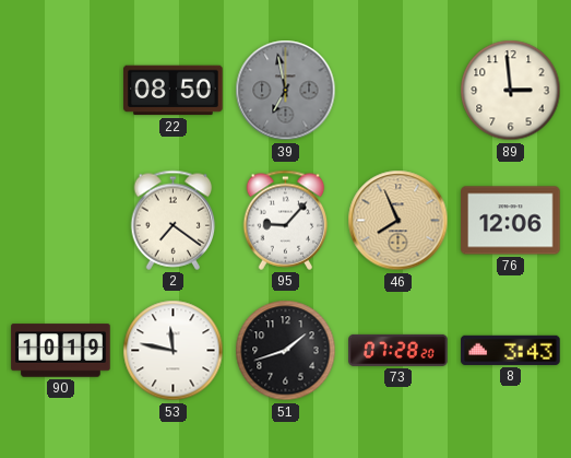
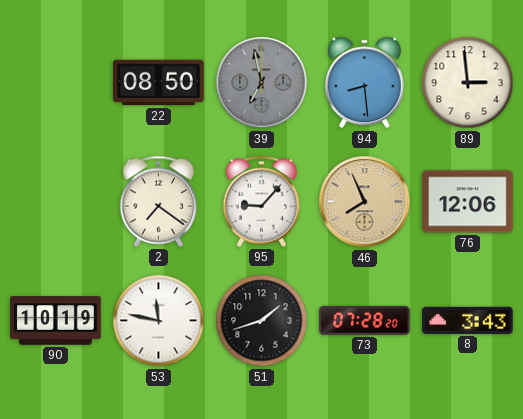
94: none -> 8:29 (364, 83)
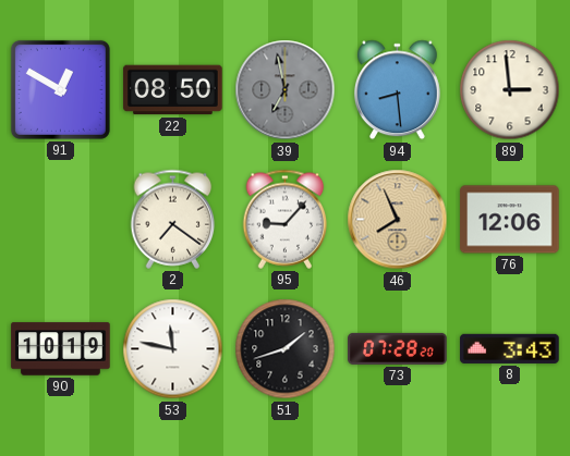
91: none -> 12:50 (60, 89)
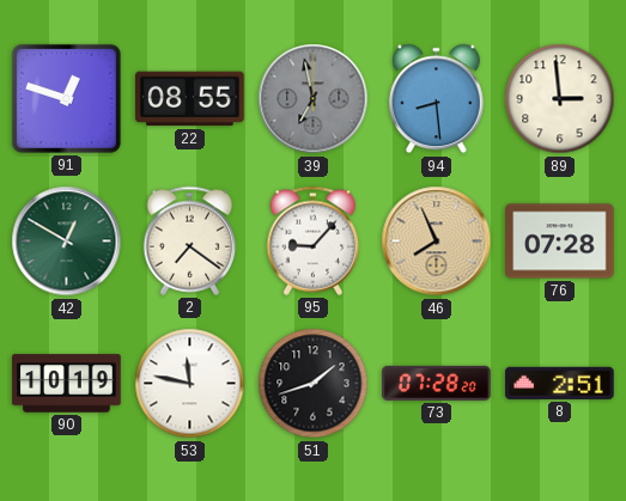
91: 12:50 -> 12:48 (66, 98)
22: 08:50 -> 08:55 (190, 99)
42: none -> 12:50 (67, 242)
76: 12:06 -> 07:28 (560, 242)
8: 3:43 -> 2:51 (560, 383)
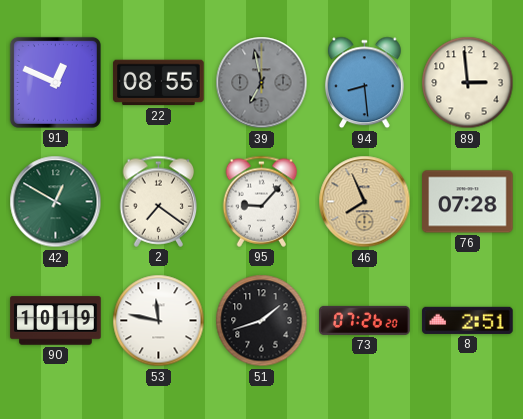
91: 12:48 -> 12:49 (55, 82)
73: 07:28 -> 07:26 (365, 320)
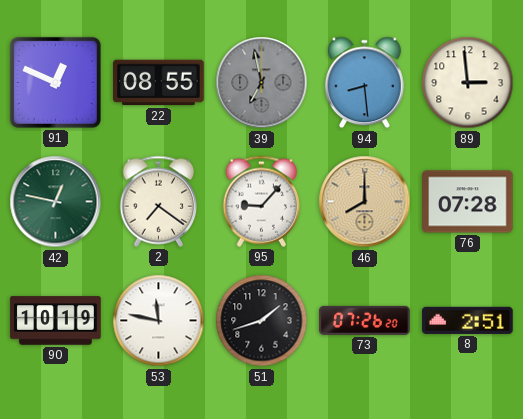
42: 12:50 -> 12:47 (56, 202)
46: 7:56 -> 8:00 (365, 202)
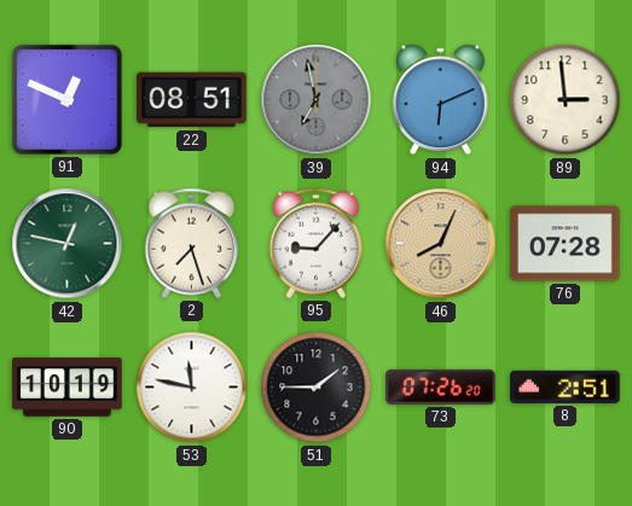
22: 08:55 -> 08:51 (192, 100)
94: 8:29 -> 6:11 (440, 100)
2: 7:21 -> 7:27 (192, 243)
46: 8:00 -> 8:04 (441, 244)
51: 1:42 -> 1:45 (317, 388)
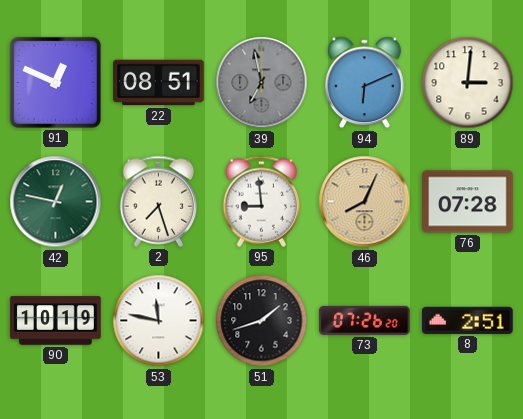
89: 2:59 -> 3:01 (468, 83)
95: 9:07 -> 8:59 (262, 201)
51: 1:45 -> 1:42 (262, 321)
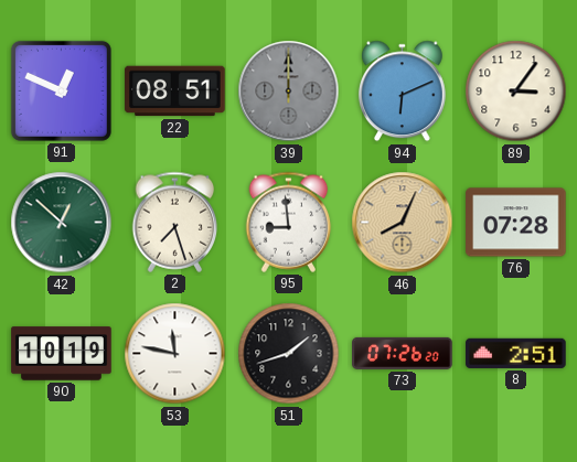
39: 6:58 -> 12:00 (289, 92)
89: 3:01 -> 3:06 (516, 92)
42: 12:47 -> 12:52 (62, 223)
